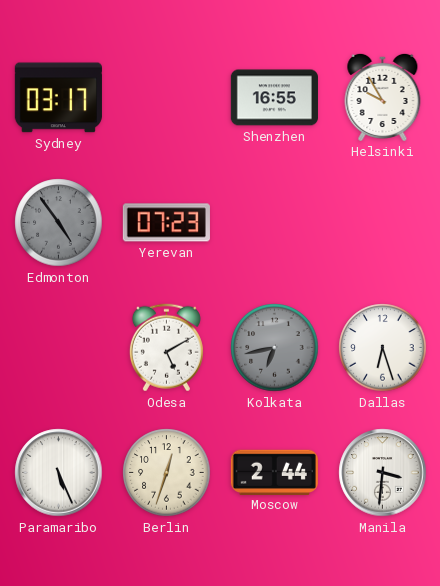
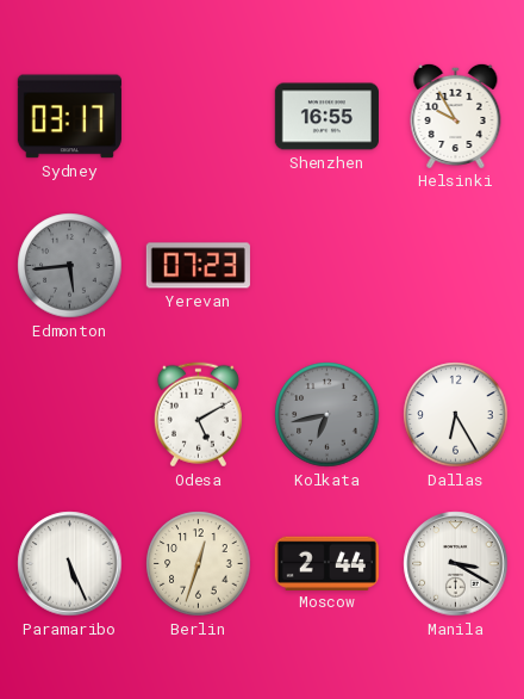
Edmonton: 4:54 -> 5:44 (70, 266)
Dallas: 6:27 -> 6:25 (456, 415)
Manila: 3:31 -> 3:20 (456, 564)
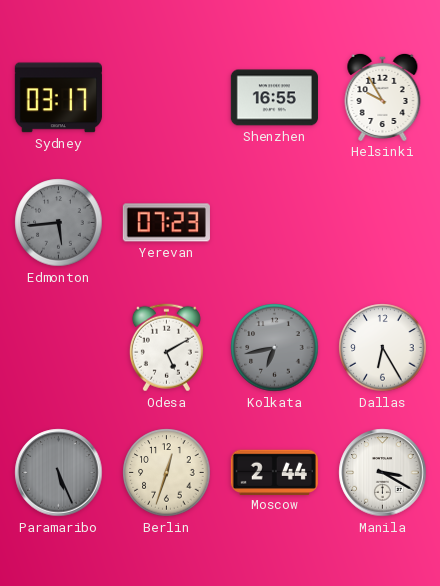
Paramaribo dial: white -> grey (59, 473)
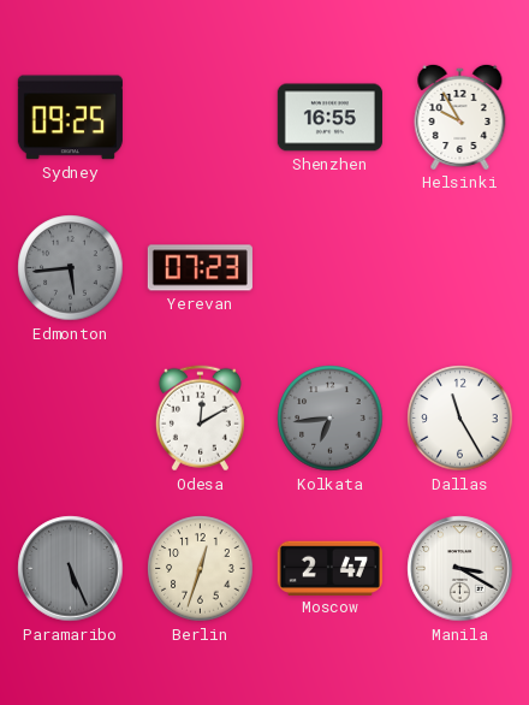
Sydney: 03:17 -> 09:25 (70, 118)
Odesa: 5:10 -> 12:10 (200, 419)
Kolkata: 6:43 -> 6:44 (331, 419)
Dallas: 6:25 -> 11:25 (460, 419)
Moscow: 2:44 -> 2:47 (329, 568)
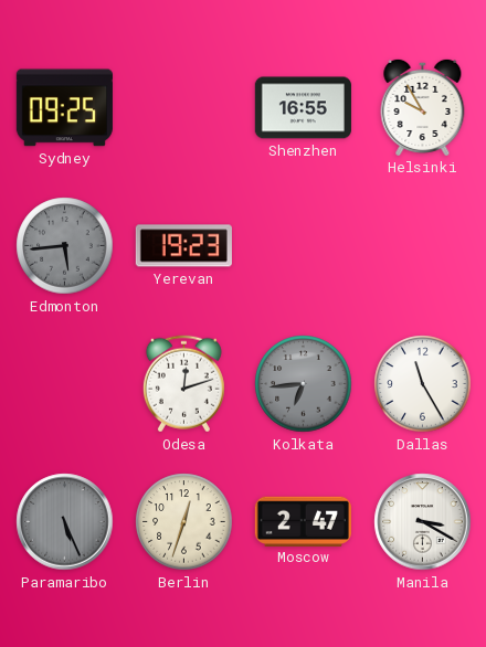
Yerevan: 07:23 -> 19:23 (183, 246)
Odesa: 12:10 -> 12:12 (183, 384)
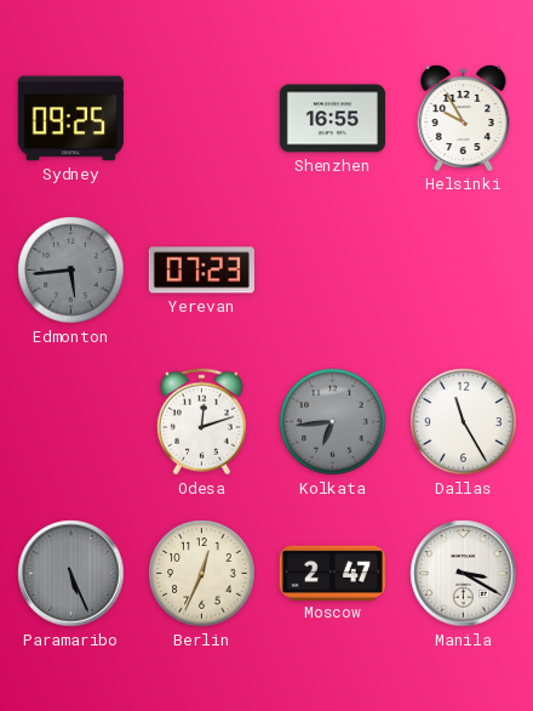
Yerevan: 19:23 -> 07:23 (201, 271)
Berlin: 12:33 -> 12:34 (202, 574)
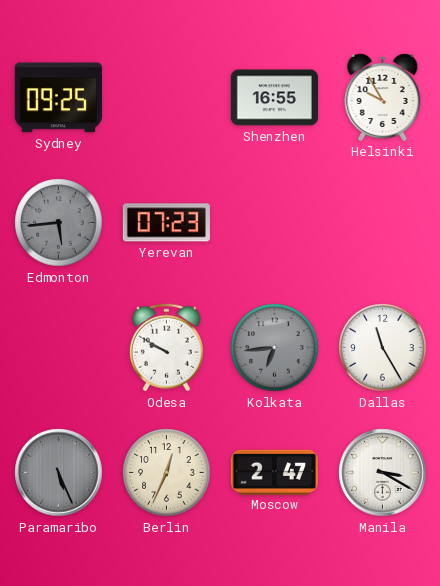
Odesa: 12:12 -> 9:50 (166, 348)
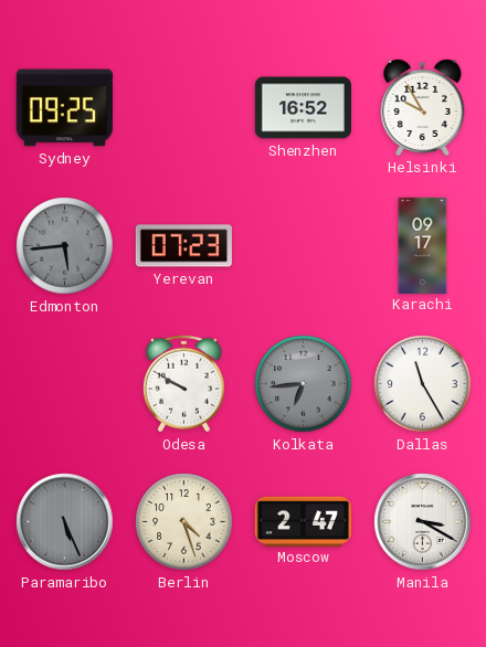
Shenzhen: 16:55 -> 16:52 (303, 108)
Karachi: none -> 09:17 (423, 245)
Berlin: 12:34 -> 4:27 (184, 522)
